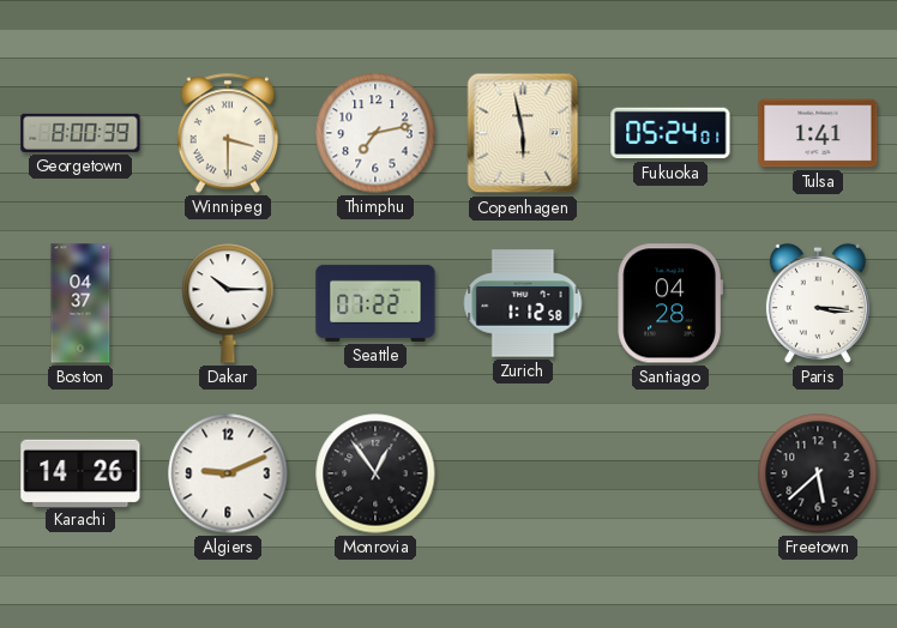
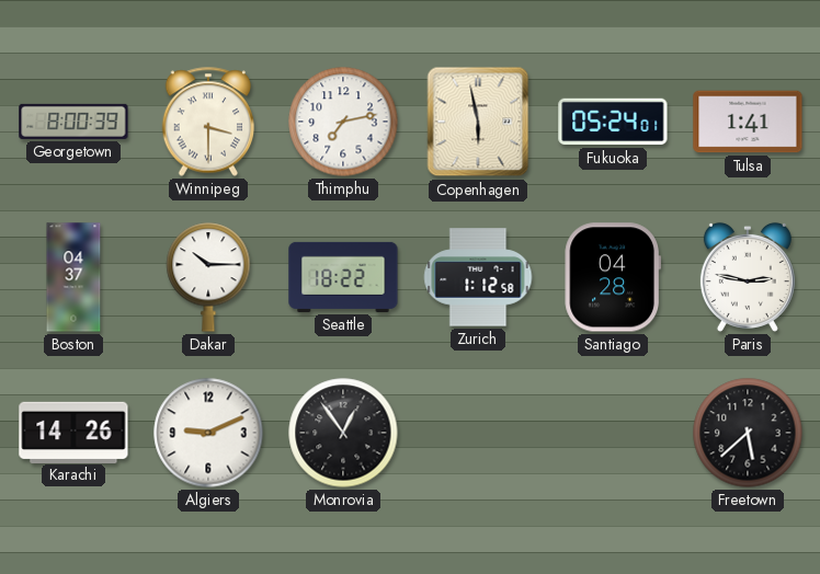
Seattle: 07:22 -> 18:22 (343, 277)
Paris: 3:16 -> 2:47 (748, 277)
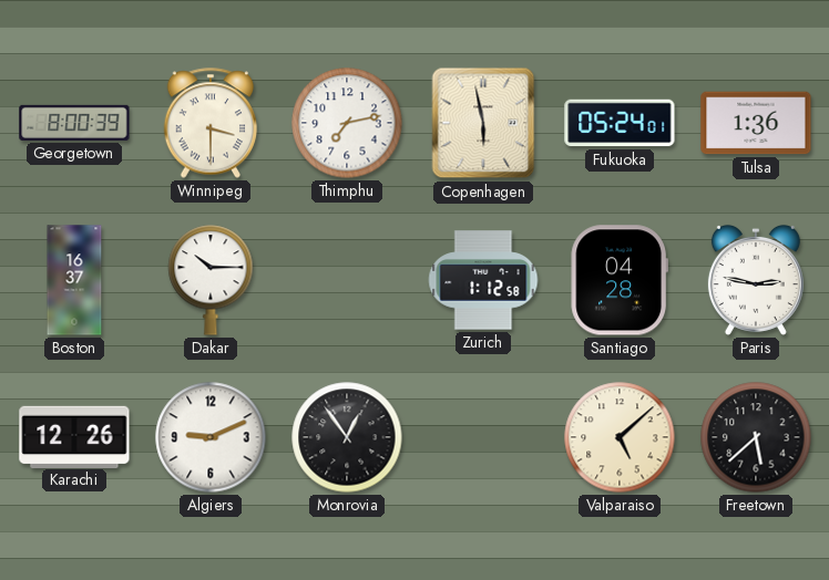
Tulsa: 1:41 -> 1:36 (756, 123)
Boston: 04:37 -> 16:37 (74, 280)
Seattle: 18:22 -> none (343, 277)
Karachi: 14:26 -> 12:26 (74, 436)
Valparaiso: none -> 5:08 (620, 437)
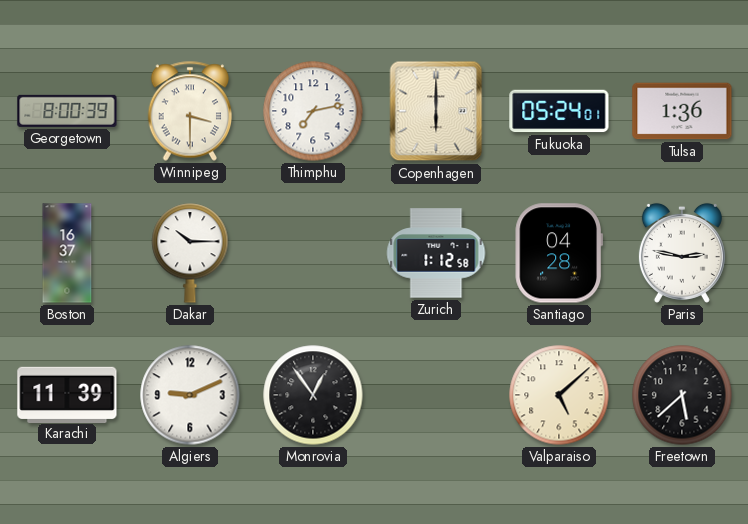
Copenhagen: 5:58 -> 6:00 (436, 111)
Karachi: 12:26 -> 11:39 (67, 394)
